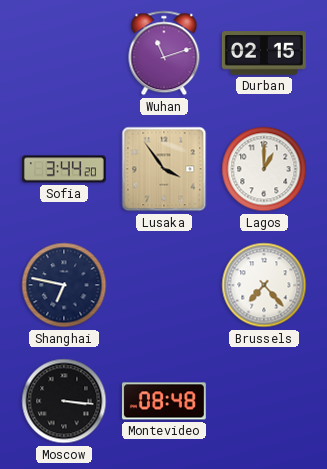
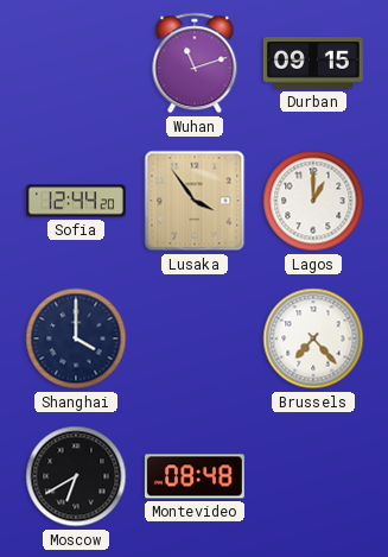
Durban: 02:15 -> 09:15 (313, 63)
Sofia: 3:44 -> 12:44 (76, 201)
Shanghai: 6:47 -> 4:00 (76, 338)
Moscow: 3:16 -> 6:40 (76, 476)
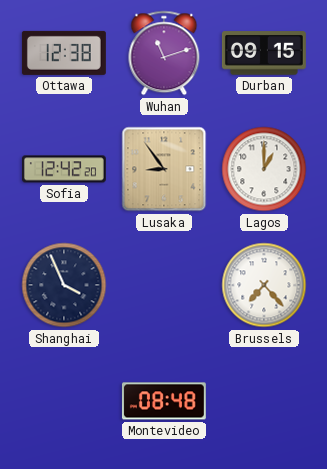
Ottawa: none -> 12:38 (64, 53)
Sofia: 12:44 -> 12:42 (64, 169)
Lusaka: 3:54 -> 8:54 (164, 169)
Shanghai: 4:00 -> 3:56 (64, 285)
Moscow: 6:40 -> none (76, 476)
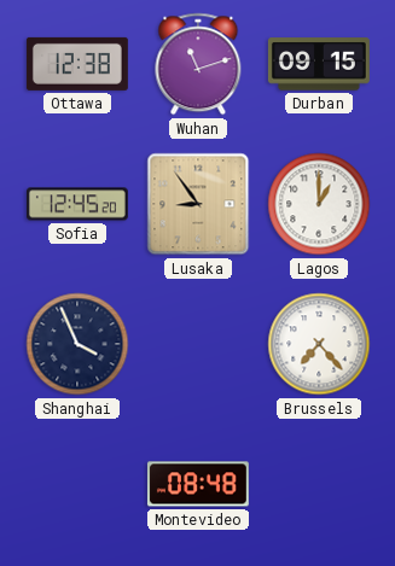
Sofia: 12:42 -> 12:45 (77, 204)
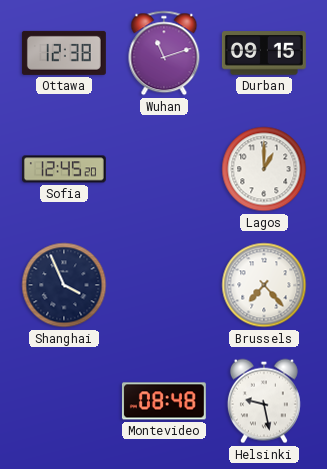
Lusaka: 8:54 -> none (198, 204)
Helsinki: none -> 9:28 (264, 401)
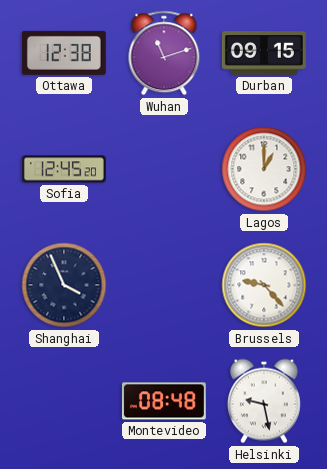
Brussels: 7:23 -> 9:23 (264, 285)
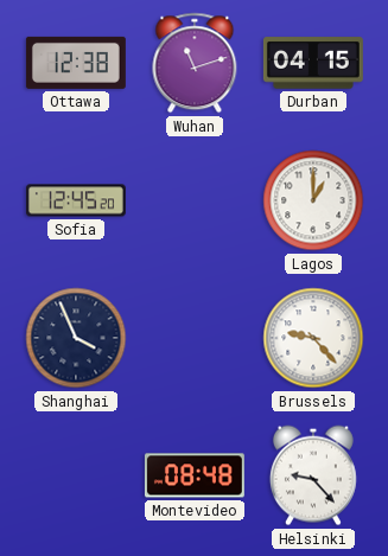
Durban: 09:15 -> 04:15 (313, 63)
Helsinki: 9:28 -> 9:23 (313, 475)
